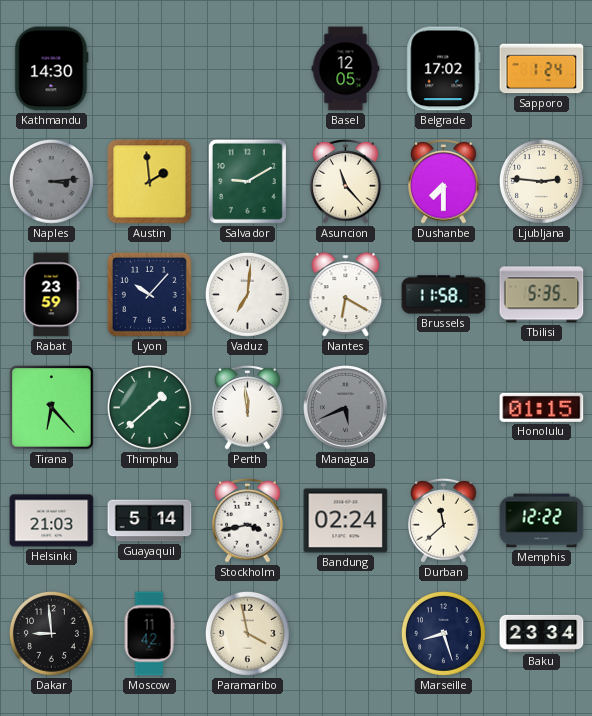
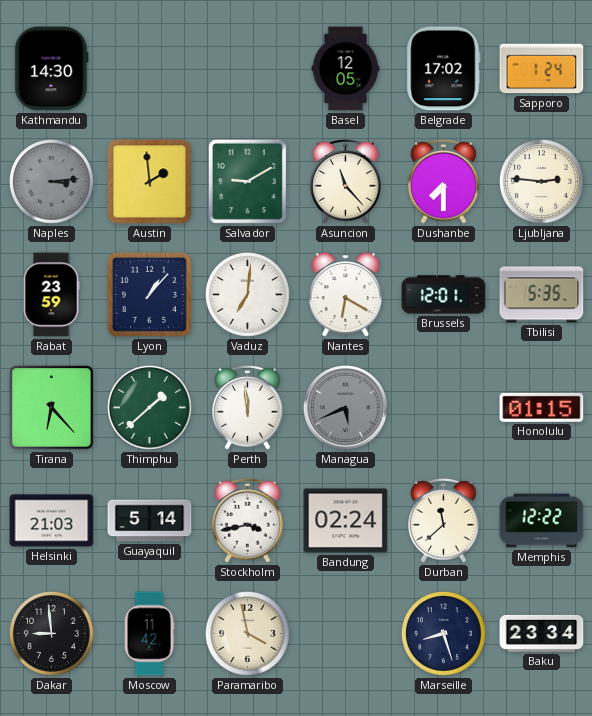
Lyon: 10:07 -> 1:07 (149, 294)
Brussels: 11:58 -> 12:01 (444, 295)
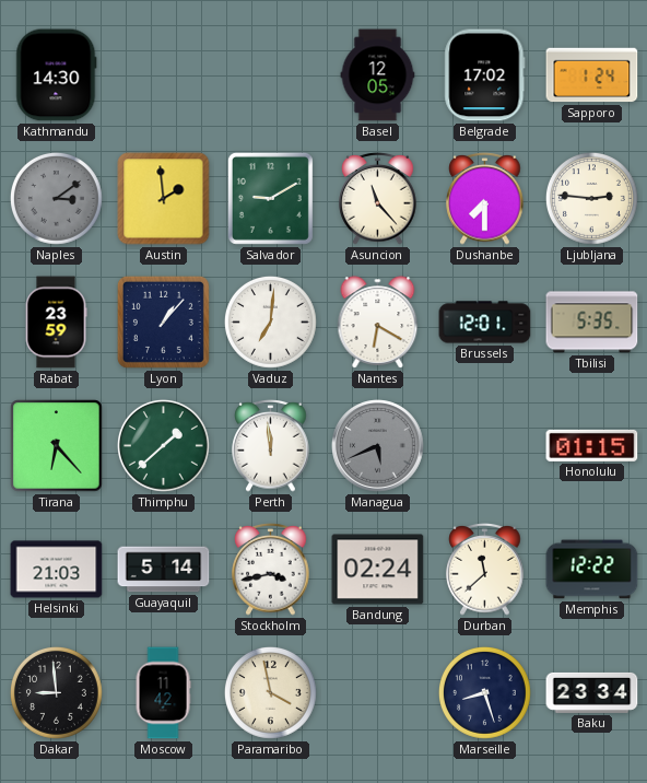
Naples: 3:14 -> 3:09 (57, 199)
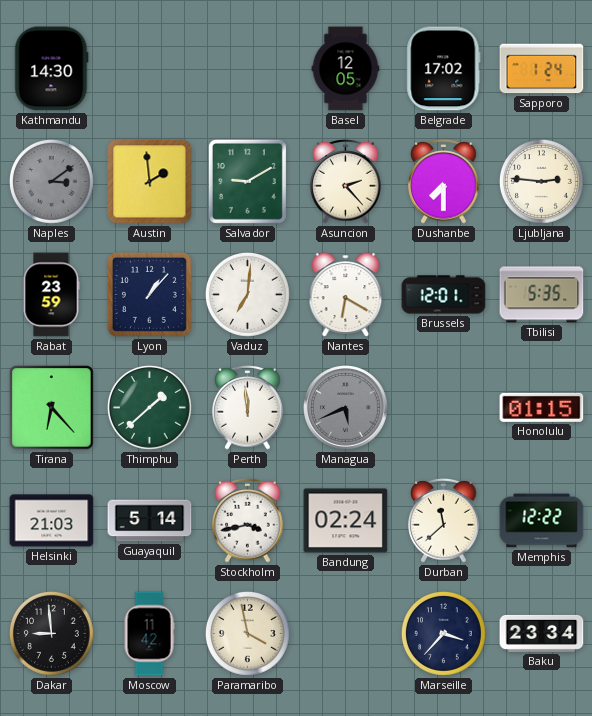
Asuncion: 11:23 -> 2:23 (346, 182)
Marseille: 8:27 -> 3:37 (444, 634)
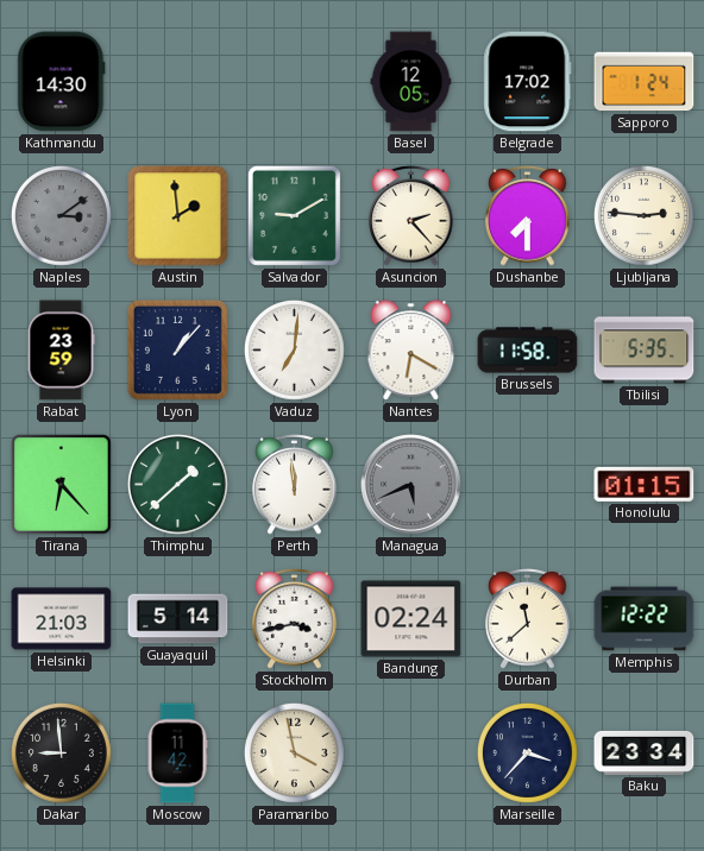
Brussels: 12:01 -> 11:58 (528, 351)
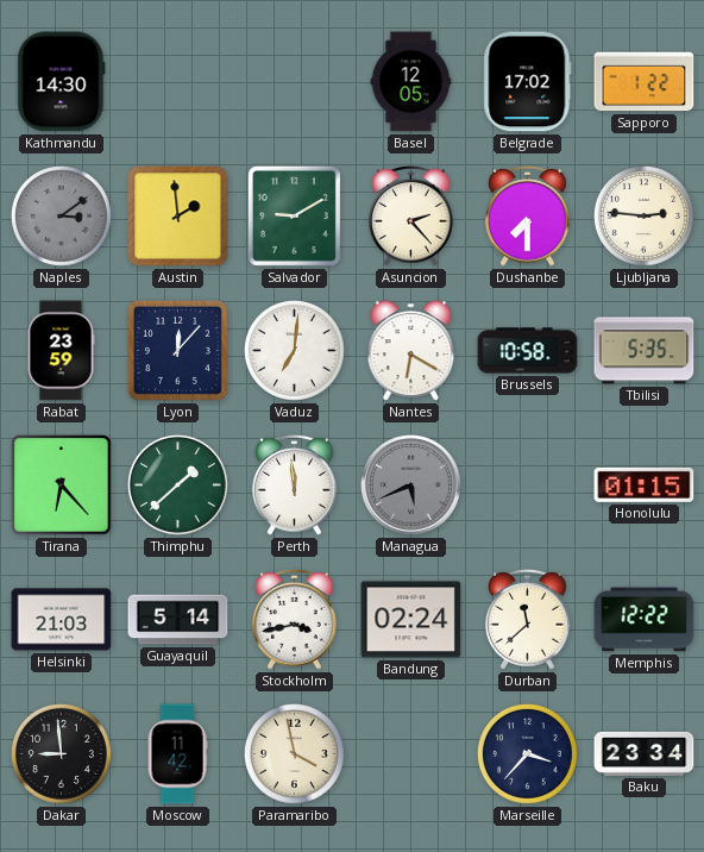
Sapporo: 1:24 -> 1:22 (645, 82)
Lyon: 1:07 -> 12:07 (177, 350)
Brussels: 11:58 -> 10:58 (528, 351)
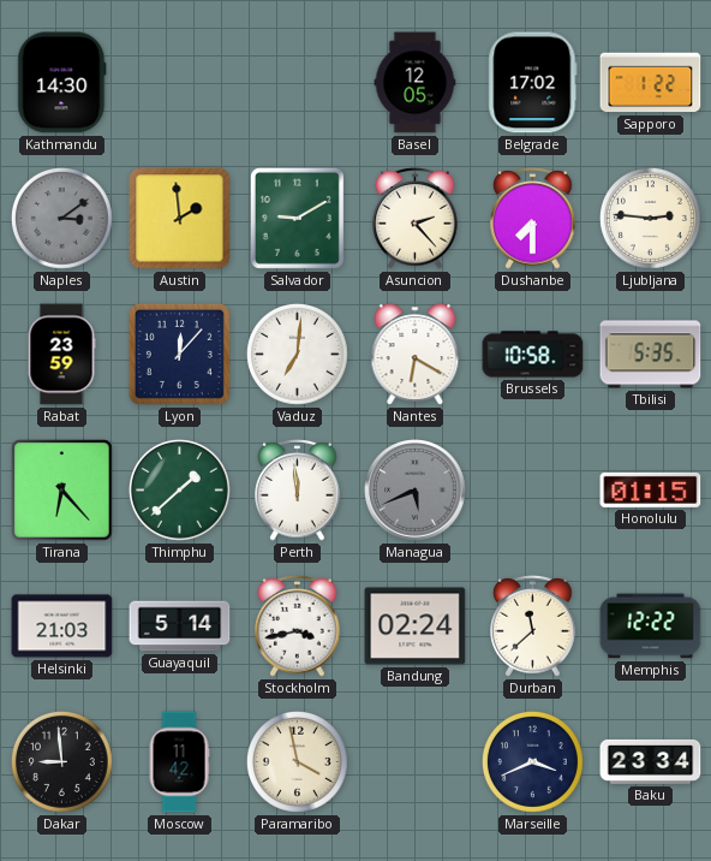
Marseille: 3:37 -> 3:41 (533, 762)
